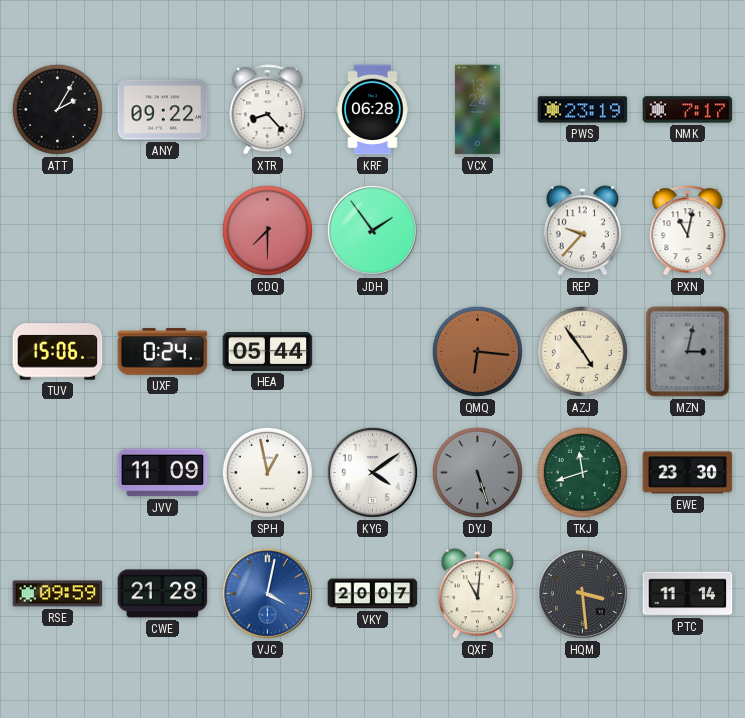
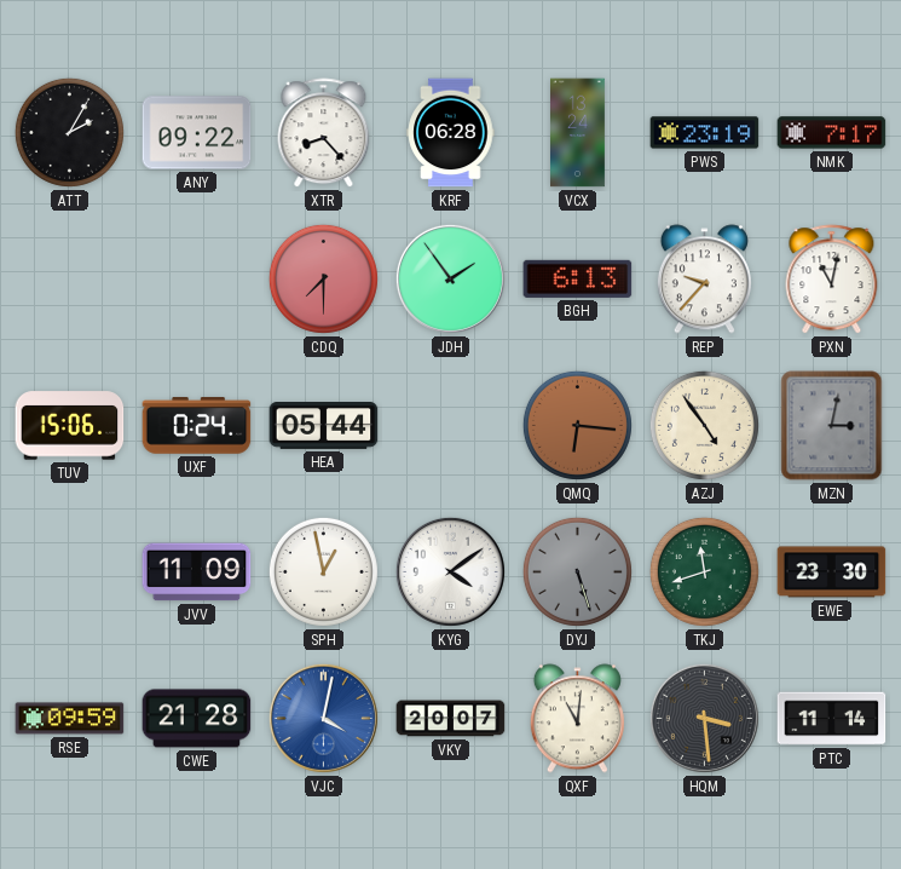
BGH: none -> 6:13 (578, 278)
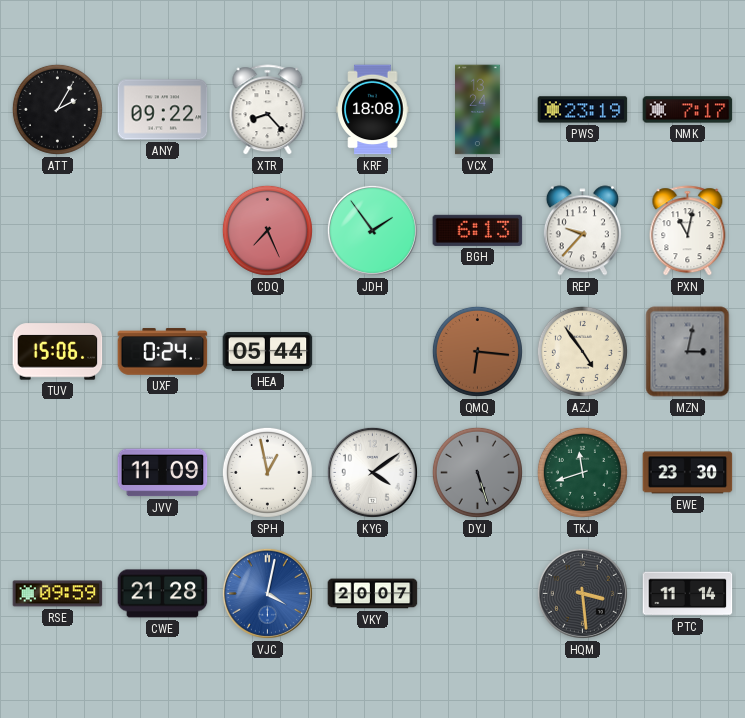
KRF: 06:28 -> 18:08 (373, 110)
CDQ: 7:30 -> 7:26 (267, 230)
QXF: 11:01 -> none (577, 719)
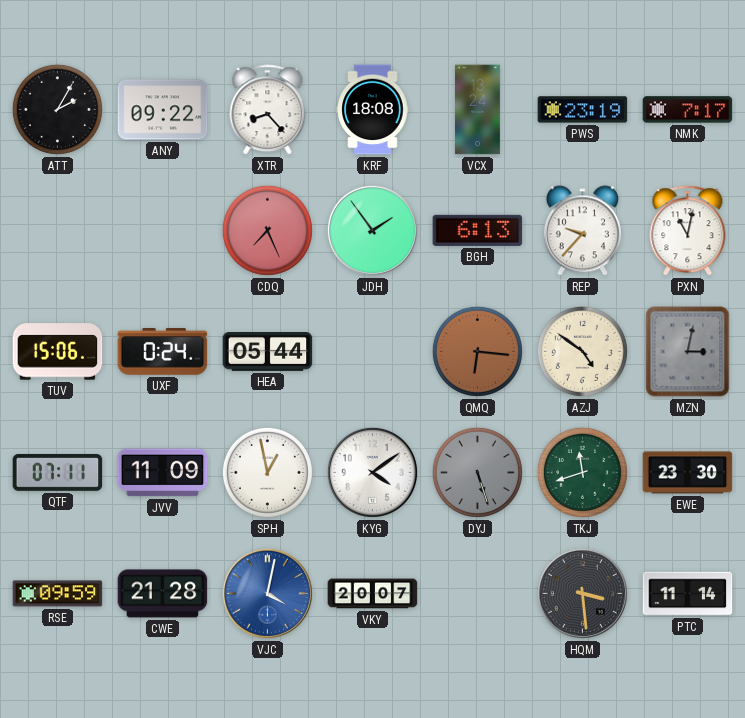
AZJ: 4:54 -> 4:51 (582, 351)
QTF: none -> 07:11 (58, 473)
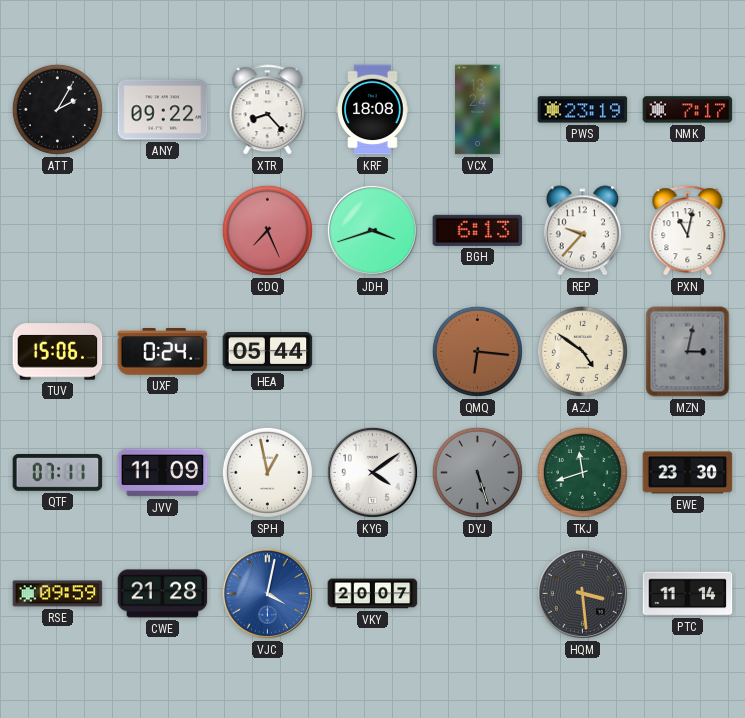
JDH: 1:54 -> 3:42 (372, 230)
